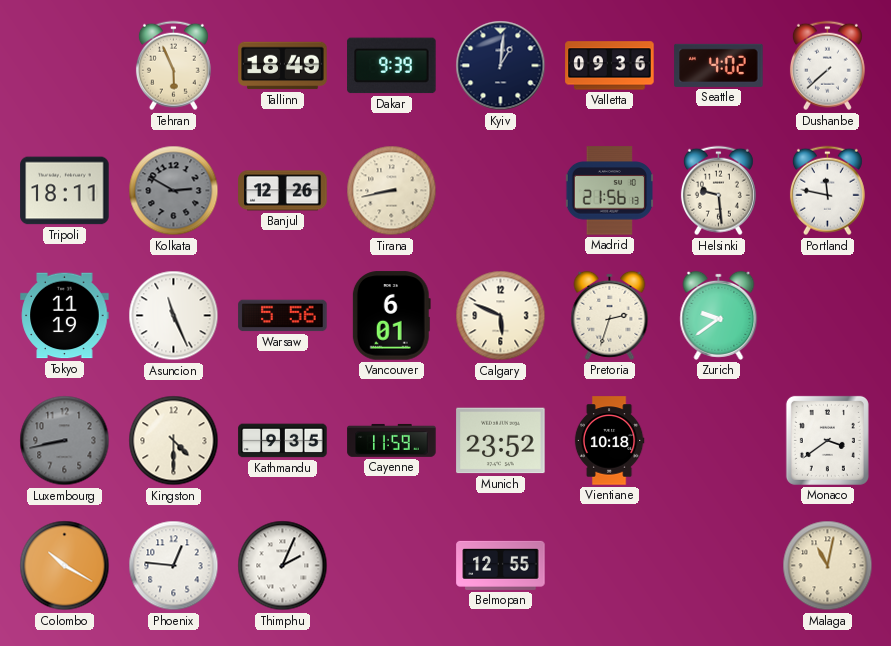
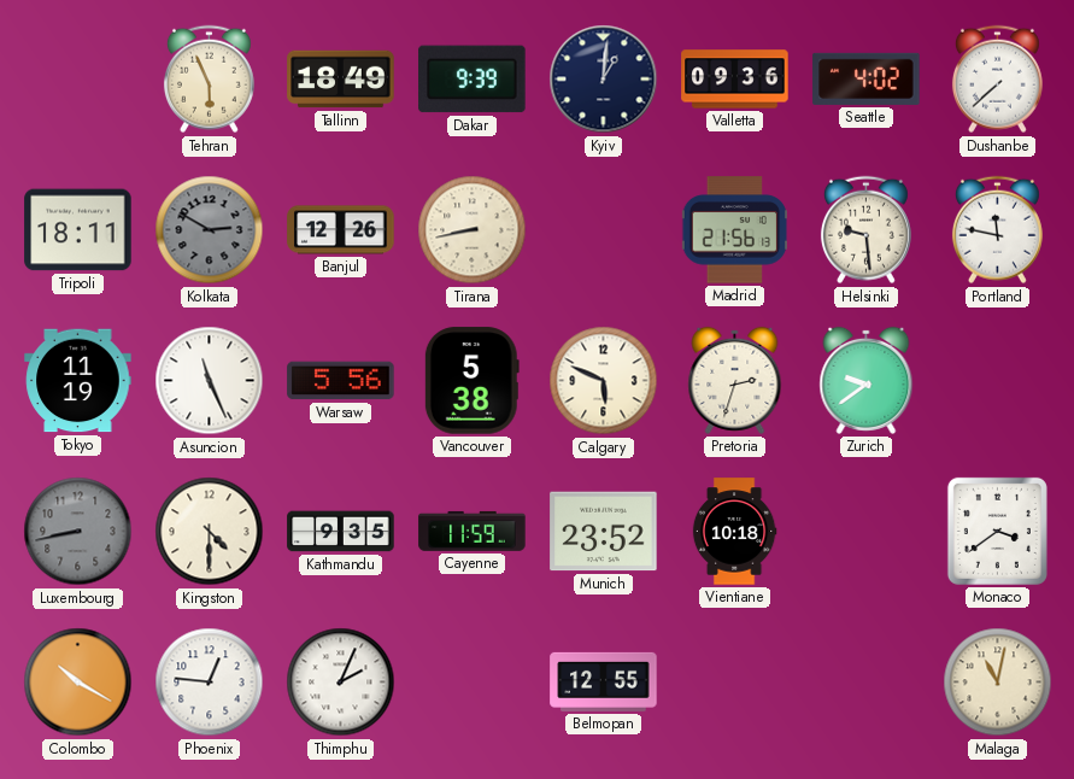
Vancouver: 6:01 -> 5:38 (471, 381)
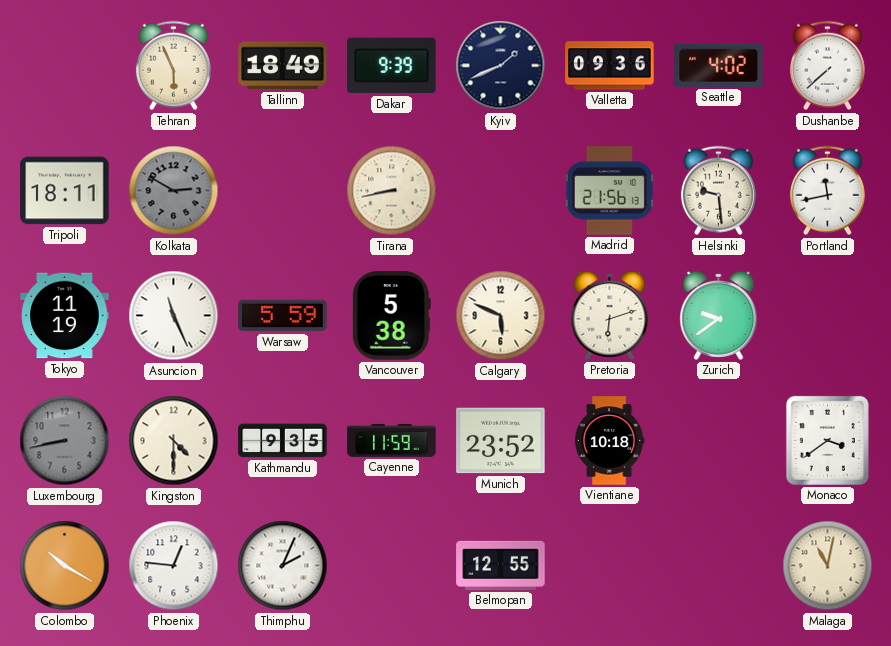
Kyiv: 1:01 -> 1:41 (501, 66)
Banjul: 12:26 -> none (341, 230)
Portland: 11:47 -> 11:43 (827, 191)
Warsaw: 5:56 -> 5:59 (283, 316)
Pretoria: 2:33 -> 6:12 (610, 315)
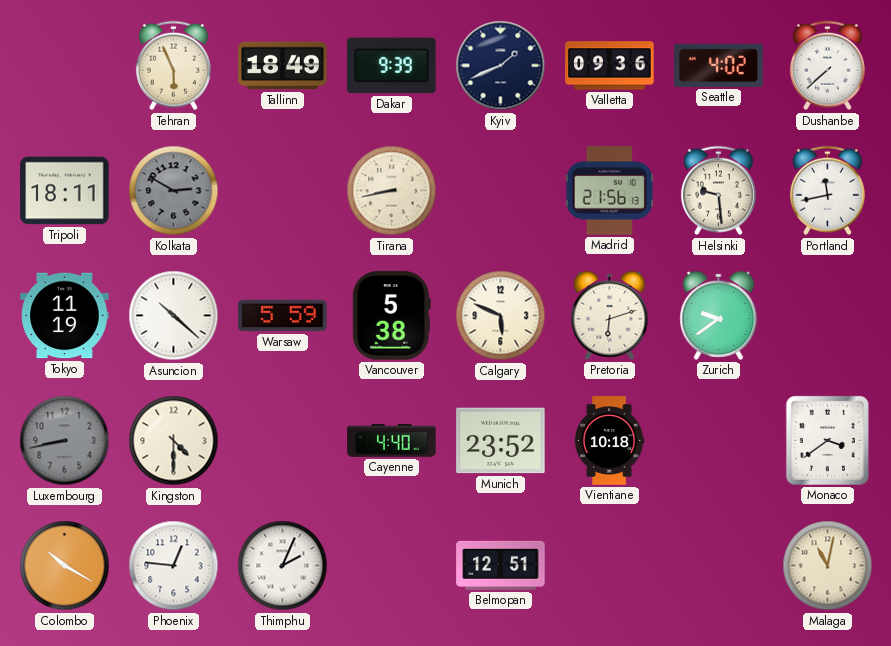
Asuncion: 11:26 -> 10:22 (174, 316)
Kathmandu: 9:35 -> none (283, 441)
Cayenne: 11:59 -> 4:40 (392, 440)
Belmopan: 12:55 -> 12:51 (501, 565)
